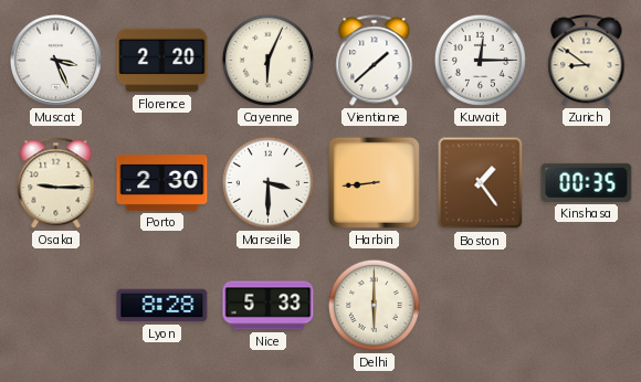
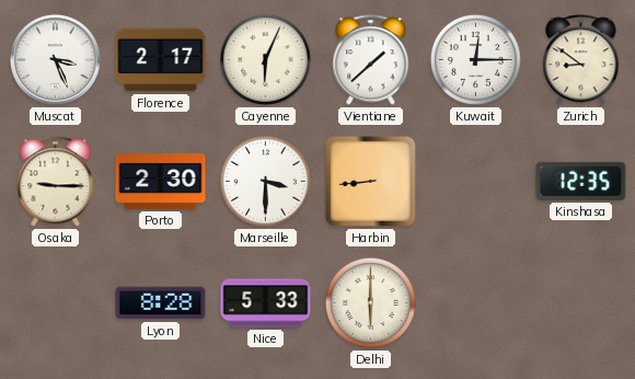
Florence: 2:20 -> 2:17 (161, 60)
Boston: 1:24 -> none (481, 183)
Kinshasa: 00:35 -> 12:35 (581, 181)
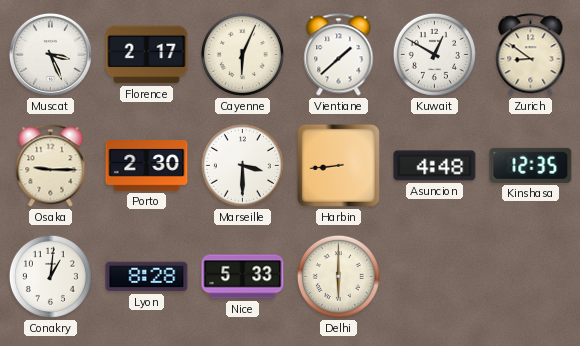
Kuwait: 12:15 -> 12:50 (434, 54)
Asuncion: none -> 4:48 (435, 166)
Conakry: none -> 1:01 (50, 276)
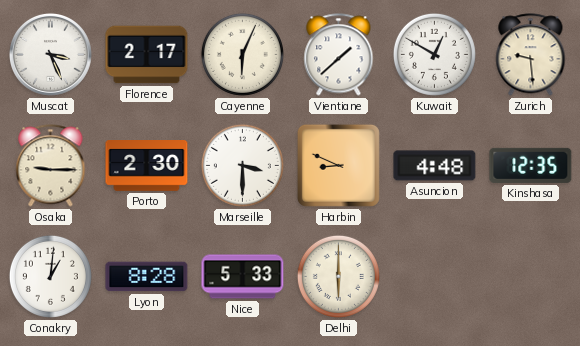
Zurich: 8:51 -> 9:29 (531, 55)
Harbin: 8:44 -> 8:49 (338, 165)
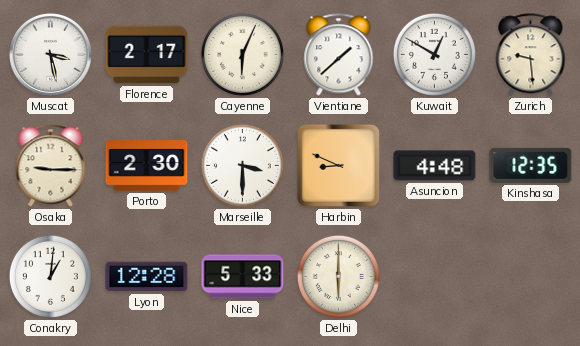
Muscat: 3:26 -> 3:28 (50, 54)
Lyon: 8:28 -> 12:28 (147, 277)
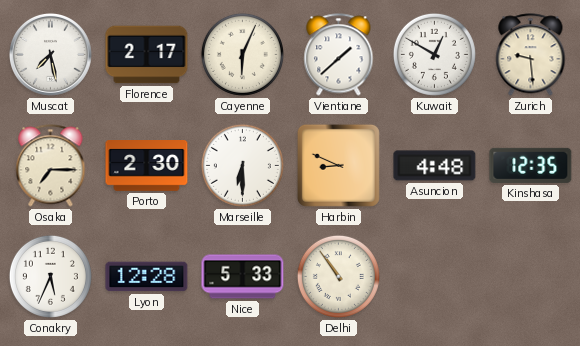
Muscat: 3:28 -> 7:28 (50, 54)
Osaka: 9:15 -> 7:15 (51, 166)
Marseille: 3:30 -> 6:30 (242, 165)
Conakry: 1:01 -> 5:34 (50, 276)
Delhi: 6:00 -> 10:54 (338, 276)
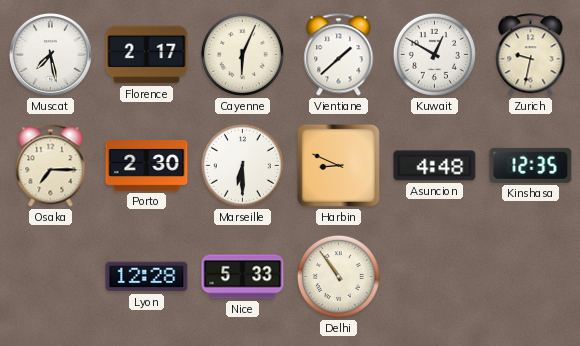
Zurich: 9:29 -> 9:32 (531, 55)
Conakry: 5:34 -> none (50, 276)
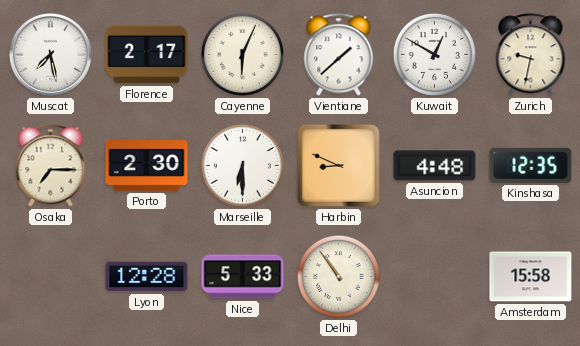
Amsterdam: none -> 15:58 (531, 277)
